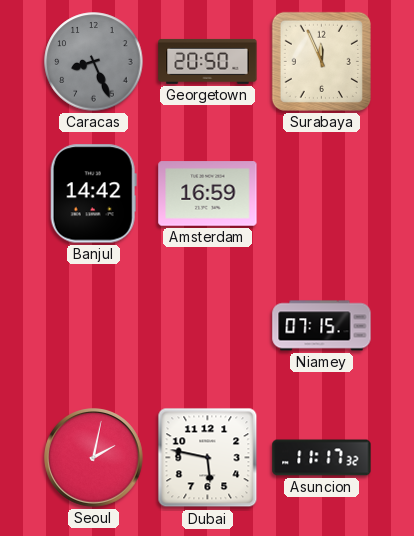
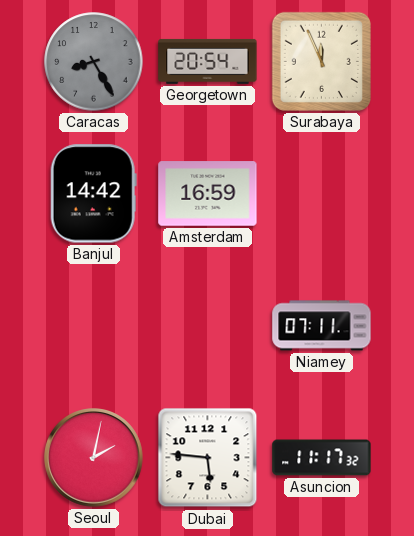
Caracas: 8:26 -> 8:25 (94, 62)
Georgetown: 20:50 -> 20:54 (208, 61)
Niamey: 07:15 -> 07:11 (322, 326)
Dubai: 5:47 -> 5:46 (208, 458)
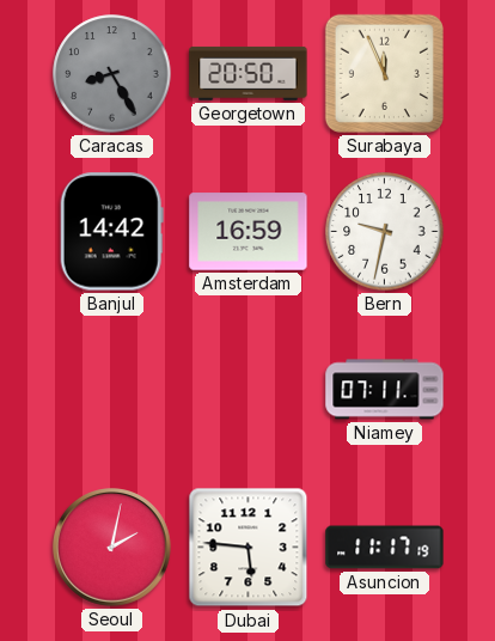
Georgetown: 20:54 -> 20:50 (249, 73)
Bern: none -> 9:32 (385, 232)
Asuncion: 11:17:32 -> 11:17:19 (385, 548)
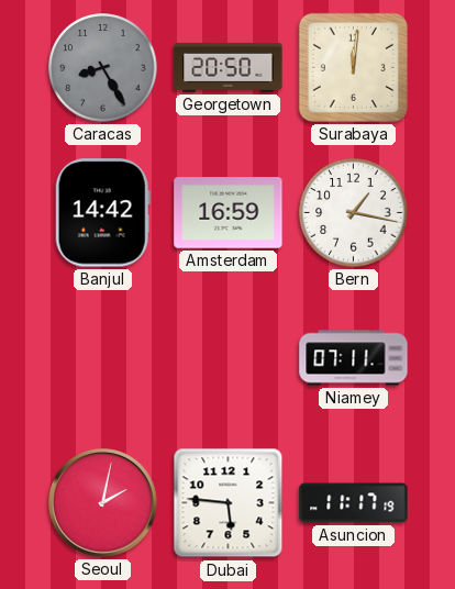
Surabaya: 11:56 -> 12:01 (353, 67)
Bern: 9:32 -> 1:17 (354, 213)
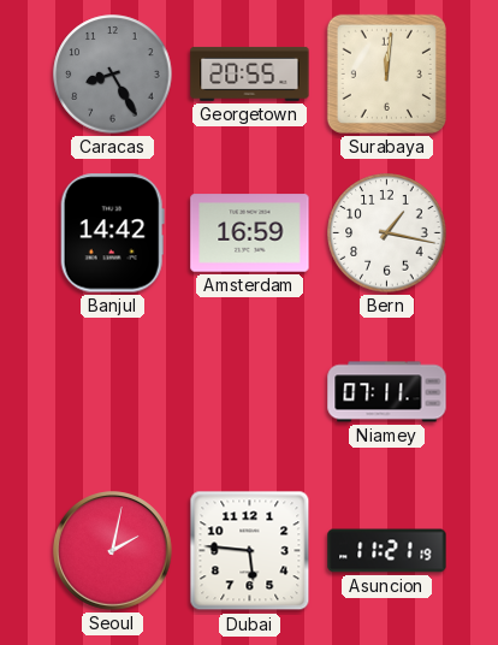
Georgetown: 20:50 -> 20:55 (250, 73)
Asuncion: 11:17 -> 11:21 (387, 551)
